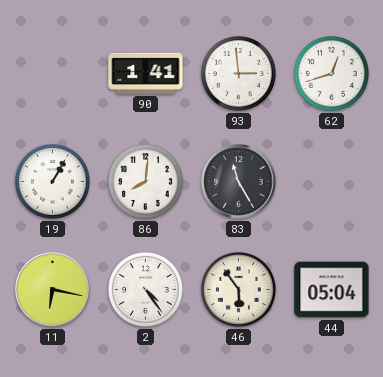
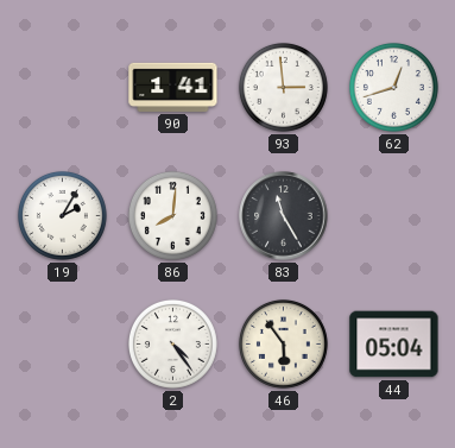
19: 1:05 -> 2:05 (62, 215)
11: 6:17 -> none (53, 290)
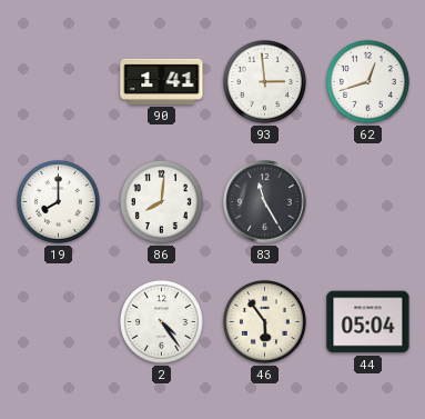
19: 2:05 -> 8:00 (58, 201)
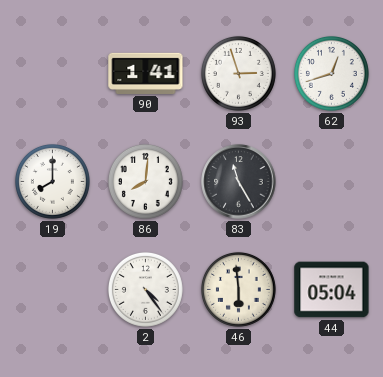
93: 2:59 -> 2:57 (238, 73)
46: 5:54 -> 5:59 (238, 289)
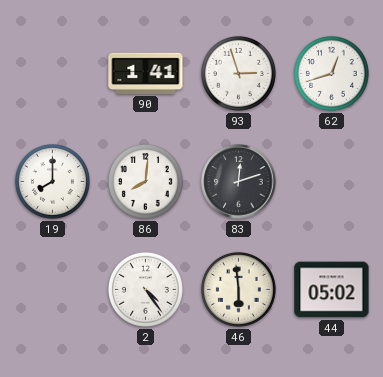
83: 11:25 -> 12:12 (239, 182)
44: 05:04 -> 05:02 (332, 290)
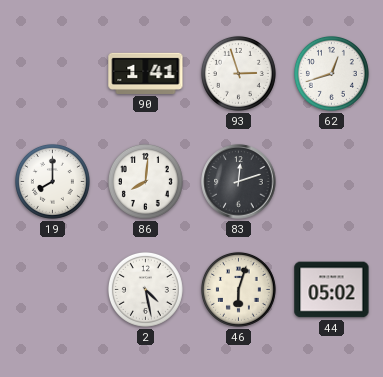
2: 4:24 -> 4:28 (145, 289)
46: 5:59 -> 6:03 (238, 289)
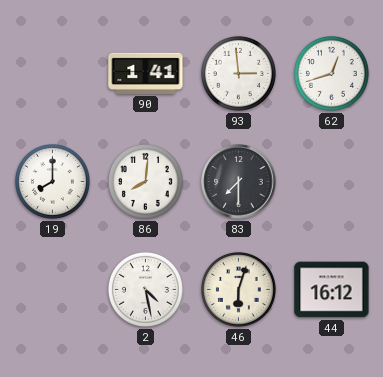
93: 2:57 -> 2:59 (238, 73)
83: 12:12 -> 7:30 (239, 182)
44: 05:02 -> 16:12 (332, 290)
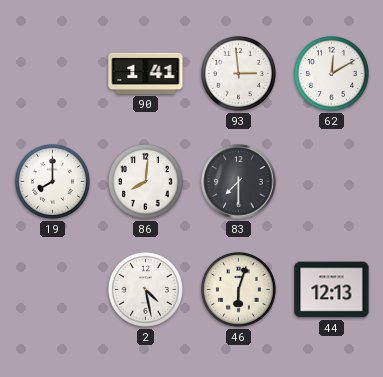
62: 12:42 -> 12:10 (331, 73)
44: 16:12 -> 12:13 (332, 290)
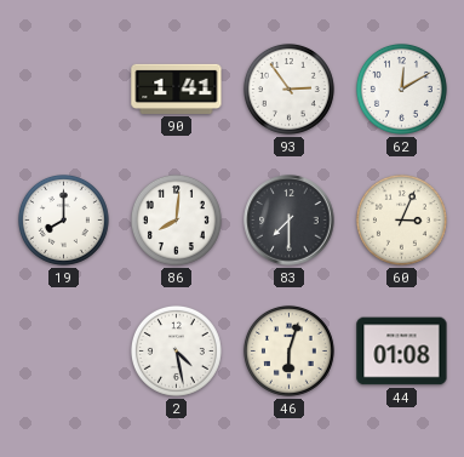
93: 2:59 -> 2:54 (288, 88)
60: none -> 3:04 (401, 219)
44: 12:13 -> 01:08 (402, 352)
